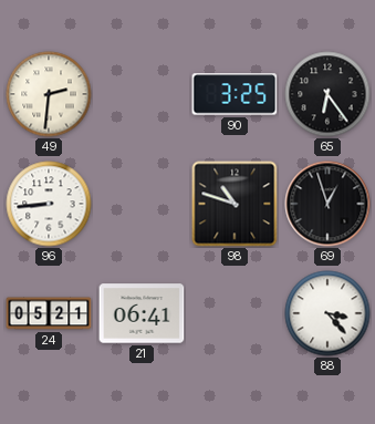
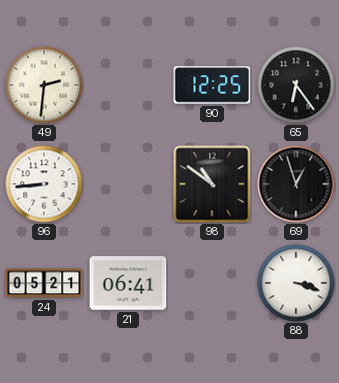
90: 3:25 -> 12:25 (212, 85)
98: 10:48 -> 10:51 (212, 184)
88: 3:23 -> 3:18 (296, 283)
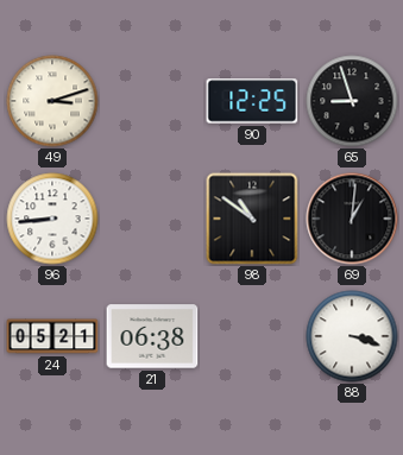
49: 2:31 -> 3:12 (52, 101)
65: 6:24 -> 8:57 (352, 101)
69: 12:57 -> 1:01 (352, 219)
21: 06:41 -> 06:38 (152, 336)
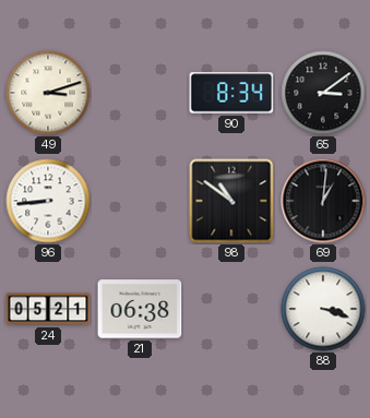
90: 12:25 -> 8:34 (231, 93)
65: 8:57 -> 3:09 (323, 93)
